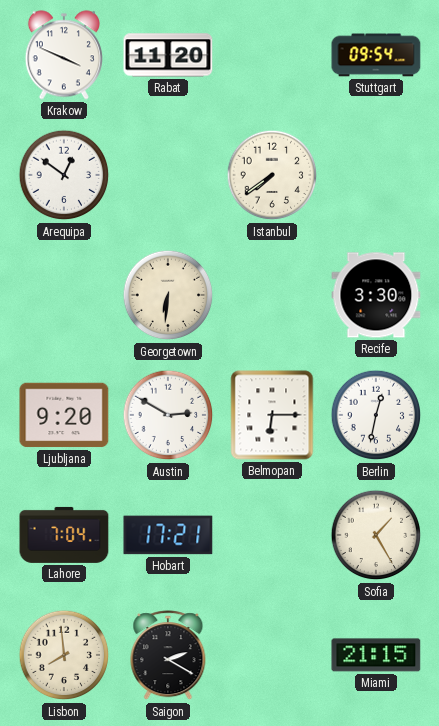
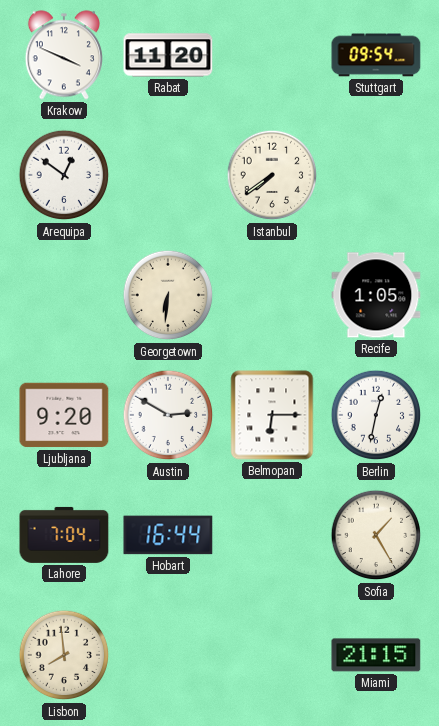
Recife: 3:30 -> 1:05 (376, 295)
Hobart: 17:21 -> 16:44 (168, 535)
Saigon: 2:20 -> none (168, 656)
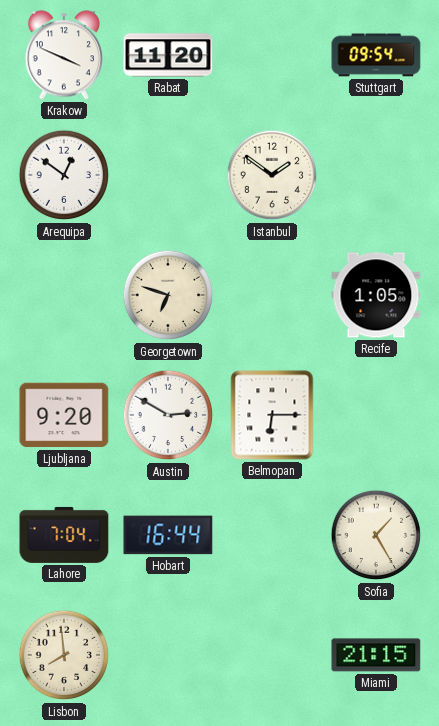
Istanbul: 7:39 -> 1:51 (272, 175)
Georgetown: 6:31 -> 6:48 (168, 295)
Berlin: 12:32 -> none (376, 415)
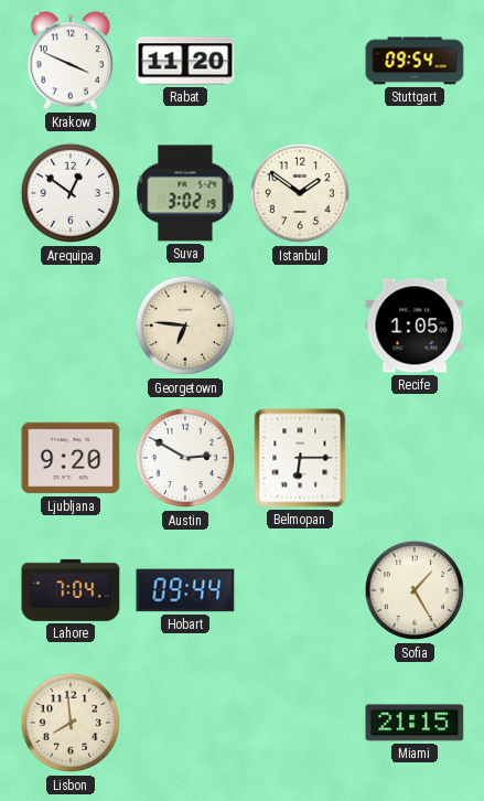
Suva: none -> 3:02 (185, 193)
Georgetown: 6:48 -> 6:46 (185, 325)
Hobart: 16:44 -> 09:44 (185, 590)
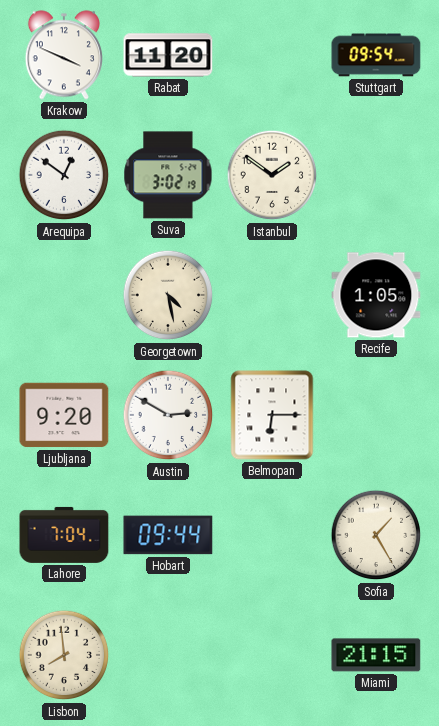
Georgetown: 6:46 -> 4:28 (168, 295)
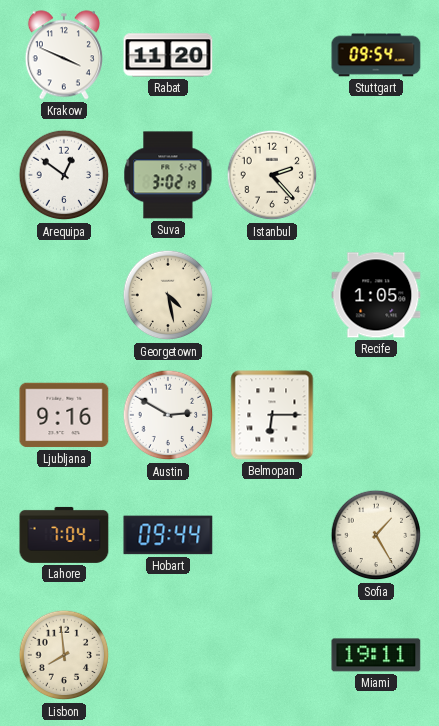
Istanbul: 1:51 -> 2:23 (272, 175)
Ljubljana: 9:20 -> 9:16 (64, 415)
Miami: 21:15 -> 19:11 (376, 655)
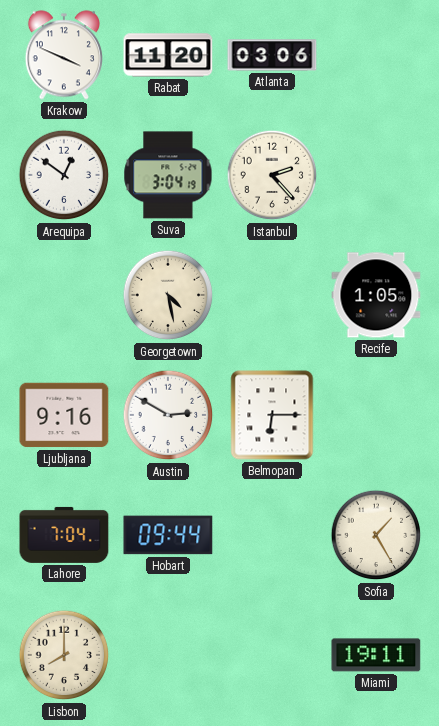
Atlanta: none -> 03:06 (272, 55)
Stuttgart: 09:54 -> none (376, 55)
Suva: 3:02 -> 3:04 (168, 175)
Lisbon: 7:59 -> 8:00 (64, 655)
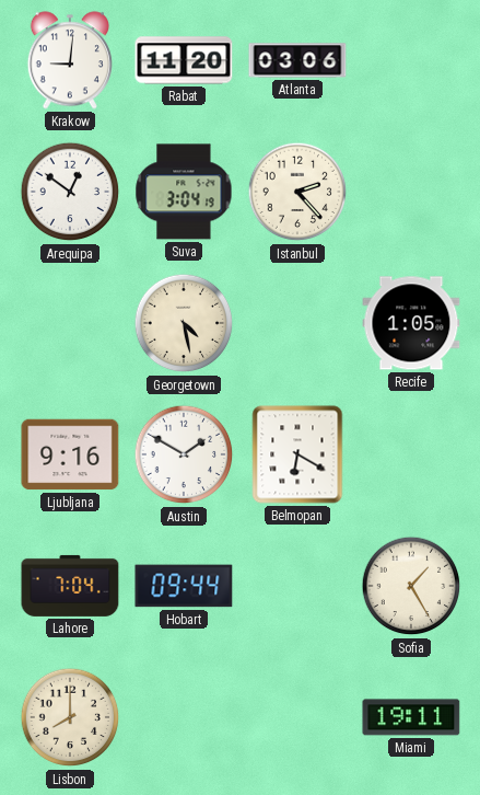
Krakow: 3:49 -> 9:01 (70, 60)
Austin: 2:50 -> 1:50 (184, 454)
Belmopan: 6:15 -> 6:20 (297, 454)
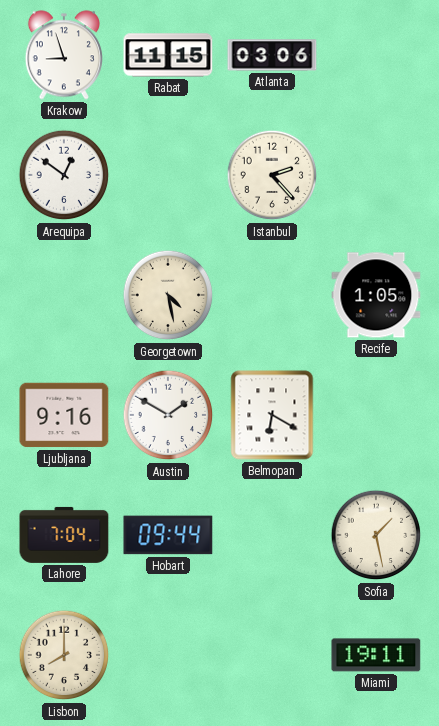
Krakow: 9:01 -> 8:57 (64, 55)
Rabat: 11:20 -> 11:15 (168, 55)
Suva: 3:04 -> none (184, 192)
Sofia: 1:25 -> 1:28 (376, 535)
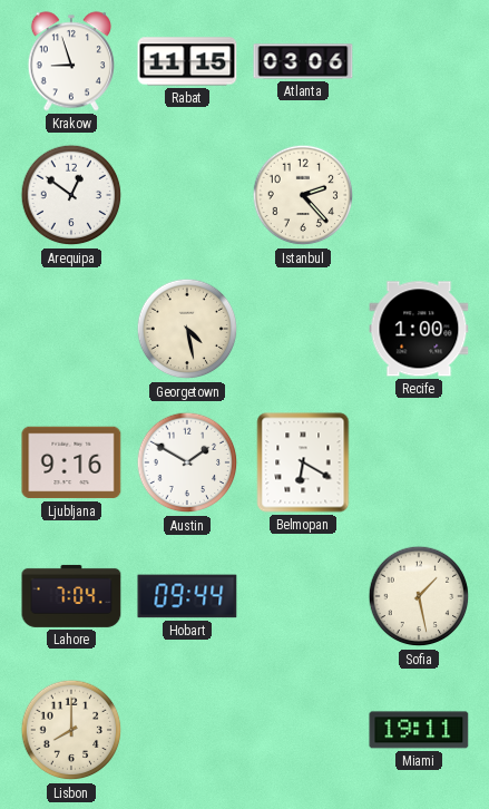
Recife: 1:05 -> 1:00 (419, 329)
